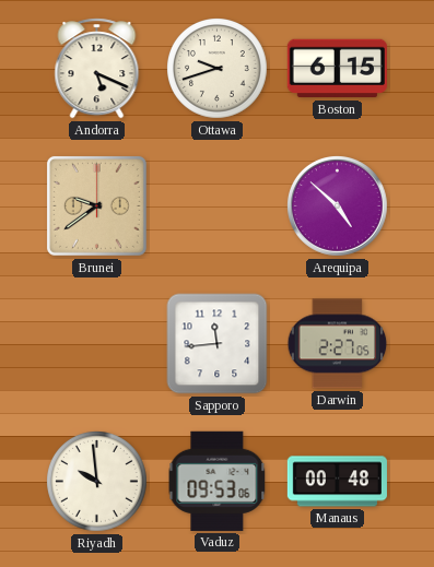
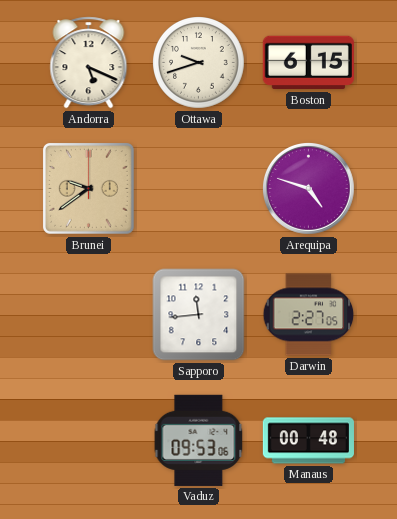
Arequipa: 4:52 -> 4:48 (308, 188)
Riyadh: 9:59 -> none (97, 482)
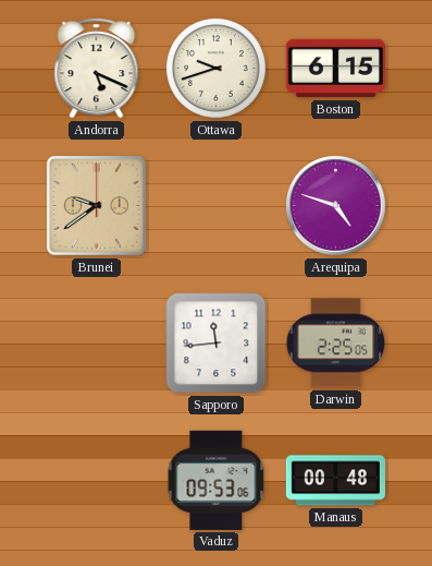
Darwin: 2:27 -> 2:25 (336, 344)
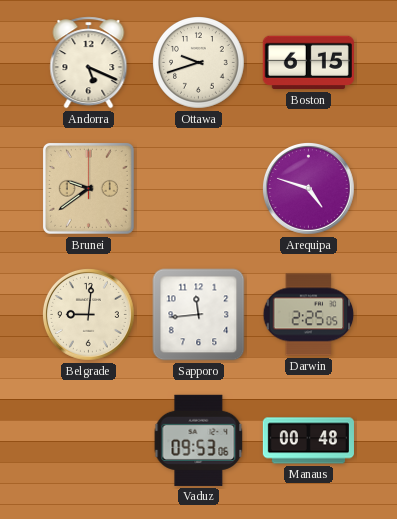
Belgrade: none -> 9:01 (88, 314)
